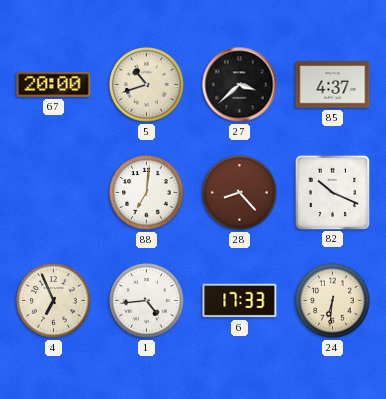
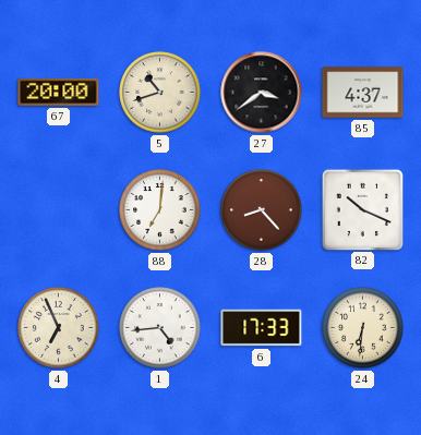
27: 3:38 -> 3:39 (262, 93)
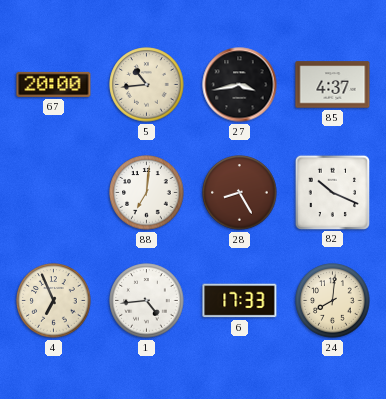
5: 10:42 -> 10:44 (147, 85)
27: 3:39 -> 3:43 (240, 85)
28: 8:23 -> 8:25 (240, 193)
24: 6:31 -> 8:01 (333, 301)
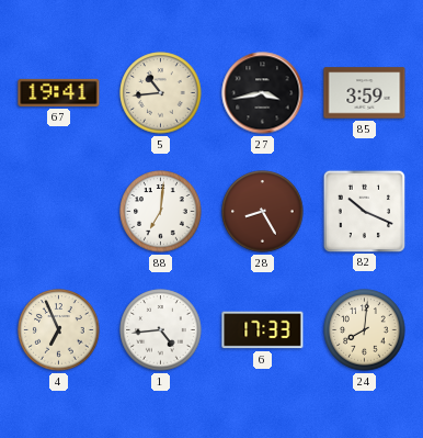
67: 20:00 -> 19:41 (59, 92)
85: 4:37 -> 3:59 (365, 93)
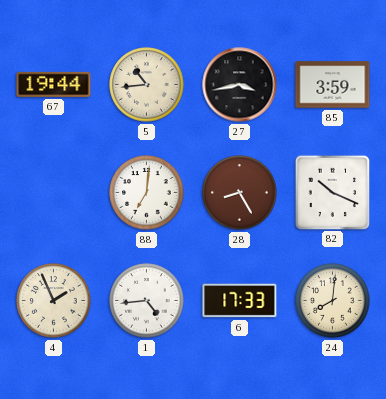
67: 19:41 -> 19:44 (54, 84)
4: 6:56 -> 1:56 (54, 301)
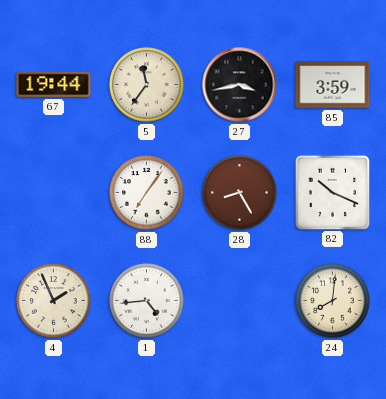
5: 10:44 -> 11:36 (147, 85)
88: 7:01 -> 7:06 (147, 193)
6: 17:33 -> none (240, 301)
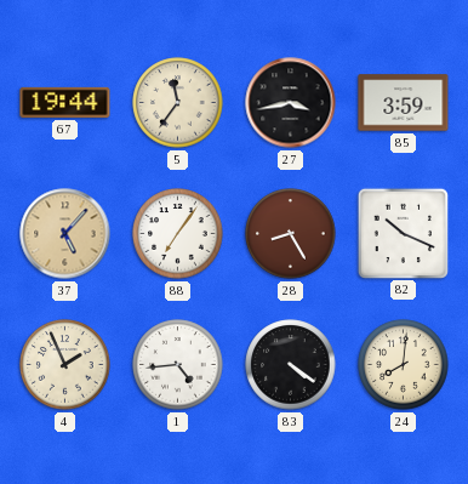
37: none -> 5:07 (65, 234)
83: none -> 4:21 (291, 365)
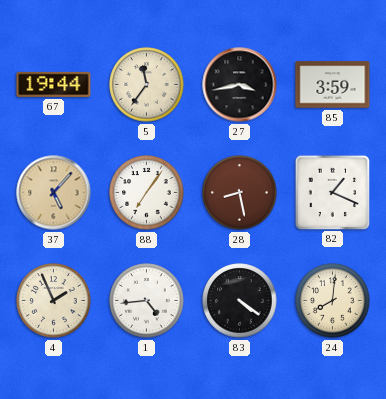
28: 8:25 -> 8:28 (240, 193)
82: 10:19 -> 1:19 (332, 192)
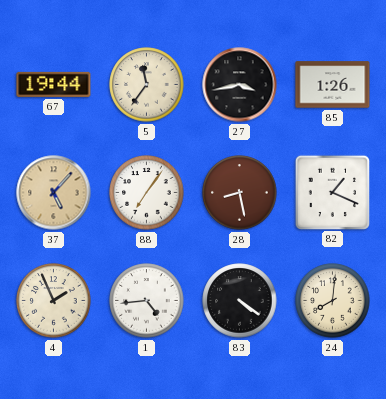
85: 3:59 -> 1:26 (333, 85)
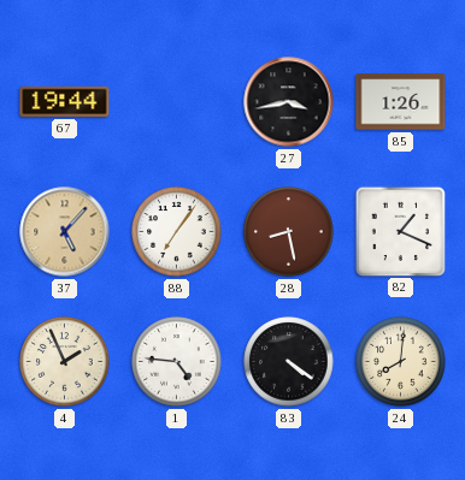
5: 11:36 -> none (147, 85)
1: 4:44 -> 4:46 (177, 362)
